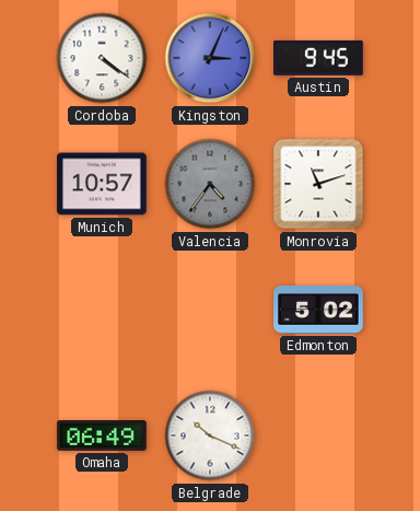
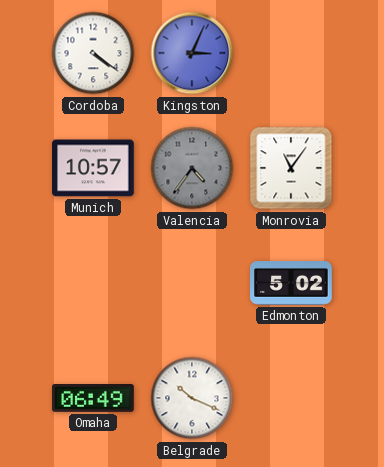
Austin: 9:45 -> none (319, 58)
Monrovia: 11:12 -> 11:06 (291, 168)
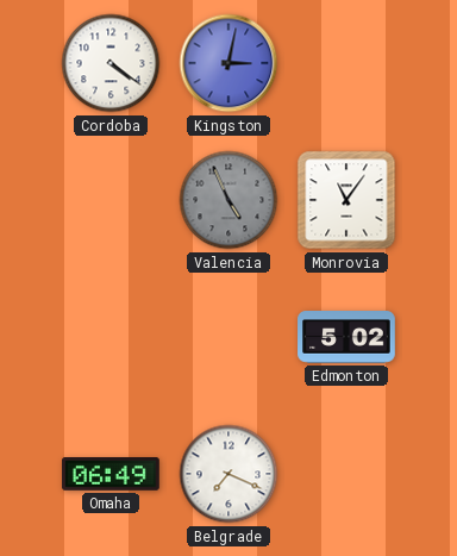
Kingston: 3:04 -> 3:02 (228, 63)
Munich: 10:57 -> none (93, 168)
Valencia: 4:36 -> 4:56 (228, 200)
Belgrade: 10:19 -> 7:19 (228, 474)
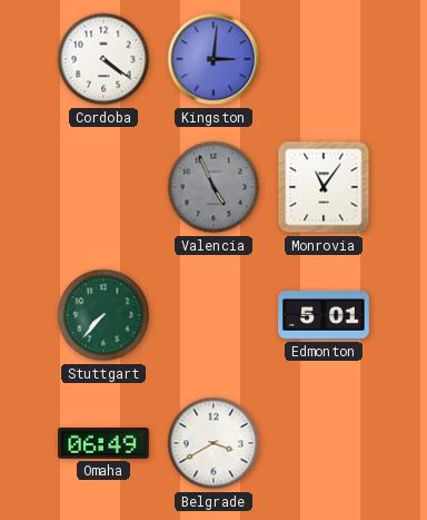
Kingston: 3:02 -> 3:01 (213, 59)
Stuttgart: none -> 7:37 (103, 315)
Edmonton: 5:02 -> 5:01 (324, 316)
Belgrade: 7:19 -> 3:40 (213, 443)
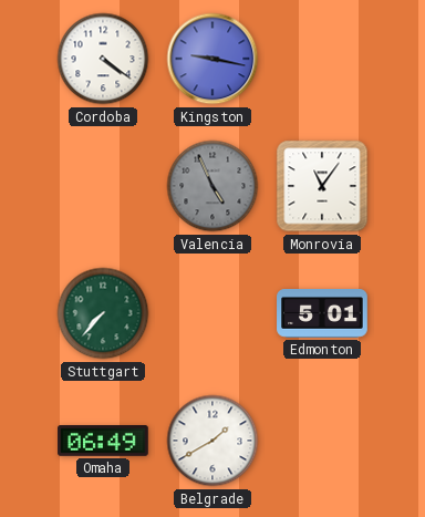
Kingston: 3:01 -> 9:17 (212, 59)
Belgrade: 3:40 -> 1:40 (212, 441)
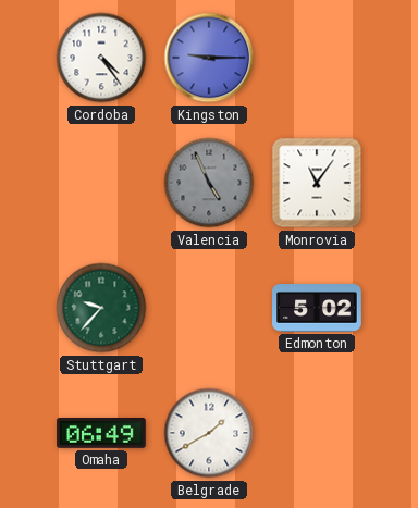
Cordoba: 4:21 -> 4:24 (101, 58)
Kingston: 9:17 -> 9:15 (209, 58)
Stuttgart: 7:37 -> 9:37 (101, 308)
Edmonton: 5:01 -> 5:02 (317, 309)
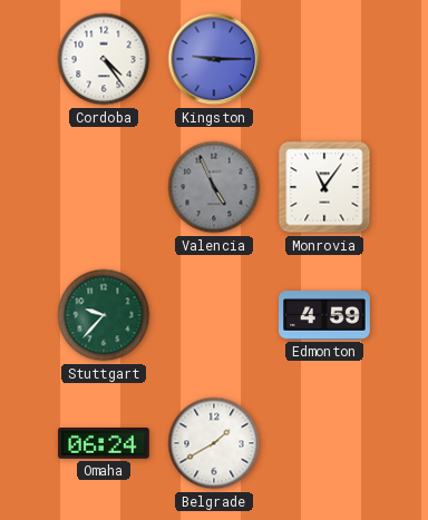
Edmonton: 5:02 -> 4:59 (324, 316)
Omaha: 06:49 -> 06:24 (104, 444)
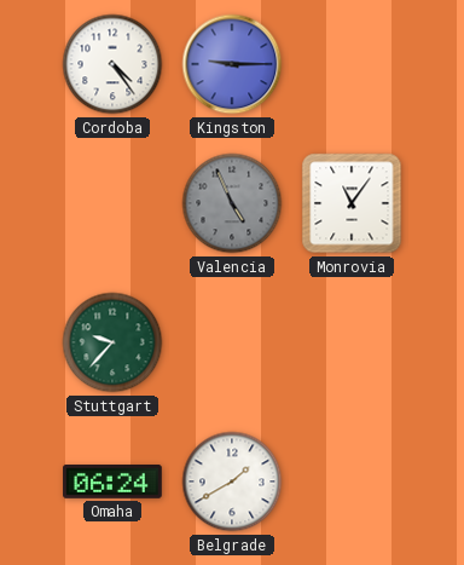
Edmonton: 4:59 -> none (324, 316)
